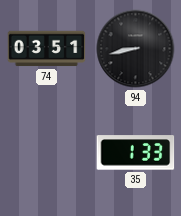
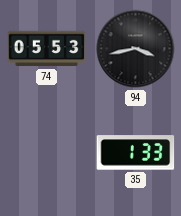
74: 03:51 -> 05:53 (47, 49)
94: 8:43 -> 3:43 (136, 49)
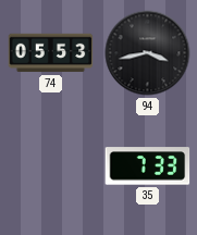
35: 1:33 -> 7:33 (148, 166)
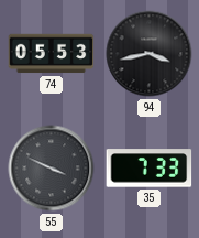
55: none -> 3:49 (52, 169)
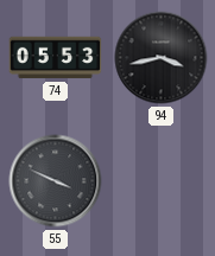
35: 7:33 -> none (150, 169)
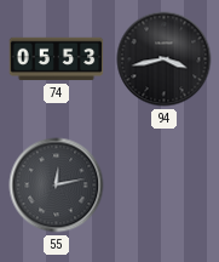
55: 3:49 -> 12:13 (57, 186)
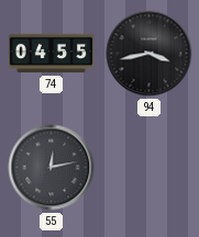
74: 05:53 -> 04:55 (52, 54)
